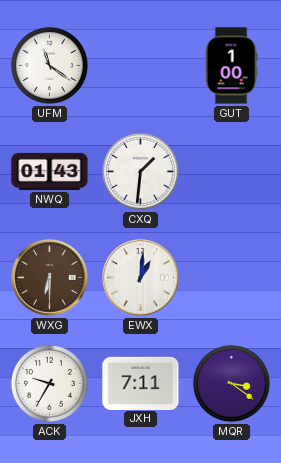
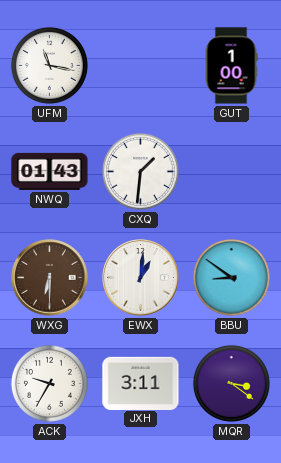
UFM: 11:21 -> 11:17 (49, 65)
BBU: none -> 8:51 (231, 277)
JXH: 7:11 -> 3:11 (141, 383)
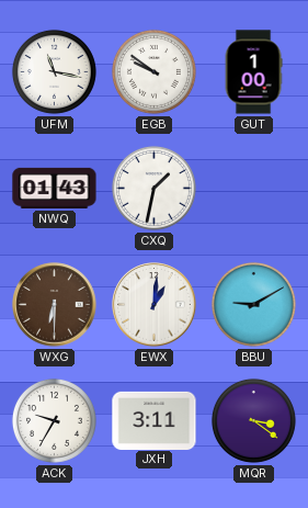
EGB: none -> 9:51 (153, 71)
CXQ: 1:31 -> 1:32 (153, 188)
BBU: 8:51 -> 9:10 (253, 304)
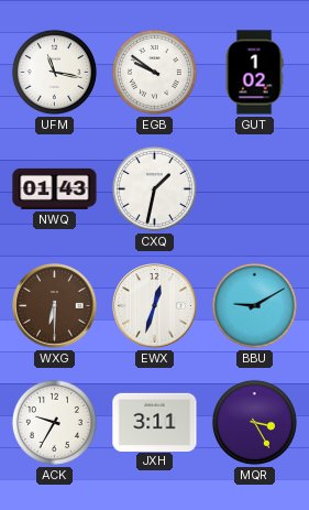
GUT: 1:00 -> 1:02 (254, 73)
EWX: 1:01 -> 12:33 (155, 306)
MQR: 3:21 -> 3:25 (254, 422)
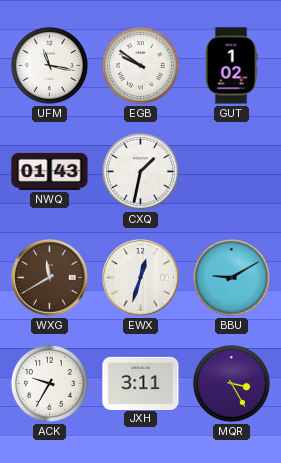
WXG: 6:30 -> 11:40 (50, 278)
